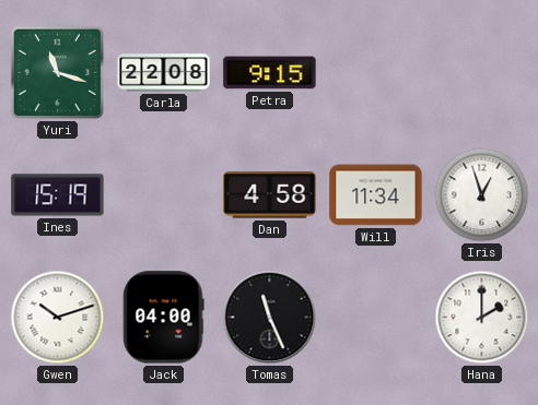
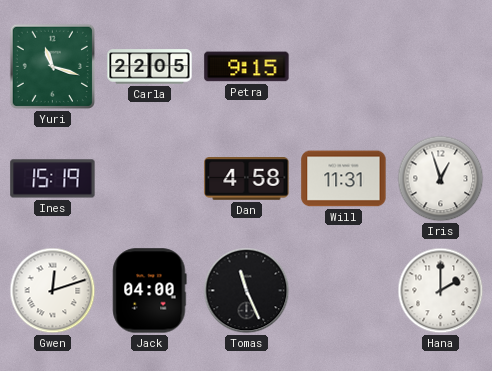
Carla: 22:08 -> 22:05 (150, 67)
Will: 11:34 -> 11:31 (344, 179)
Gwen: 10:12 -> 12:12 (53, 291)
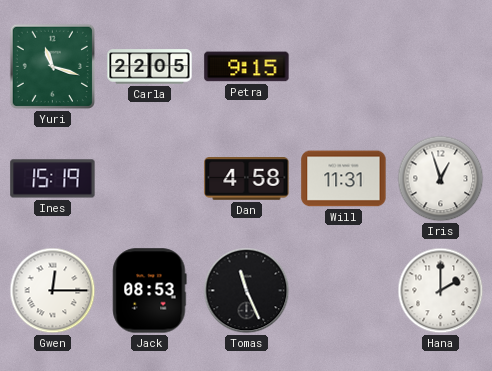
Gwen: 12:12 -> 12:15 (53, 291)
Jack: 04:00 -> 08:53 (150, 291)
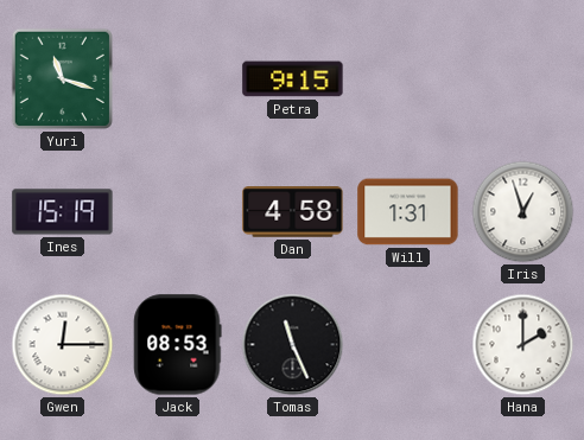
Carla: 22:05 -> none (150, 67)
Will: 11:31 -> 1:31 (408, 212)
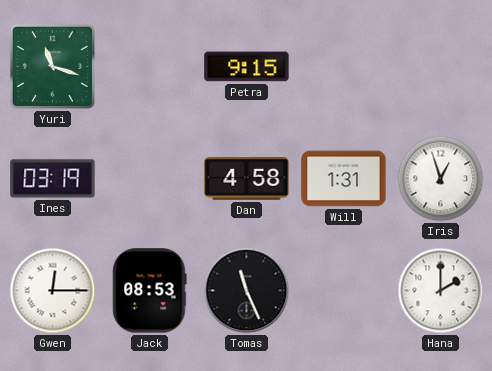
Ines: 15:19 -> 03:19 (53, 179)
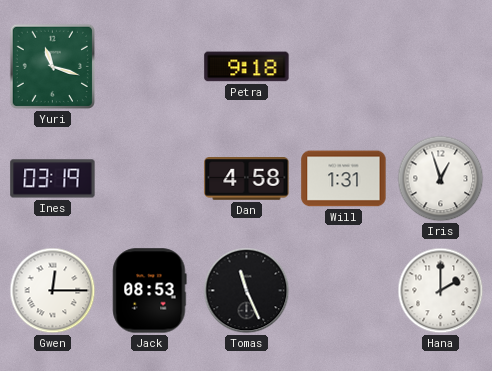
Petra: 9:15 -> 9:18 (247, 67)
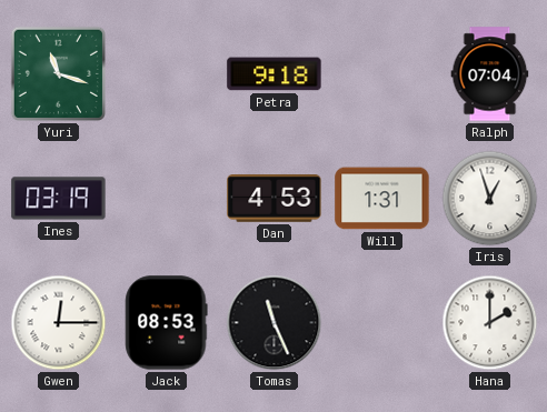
Ralph: none -> 07:04 (490, 74)
Dan: 4:58 -> 4:53 (275, 199)
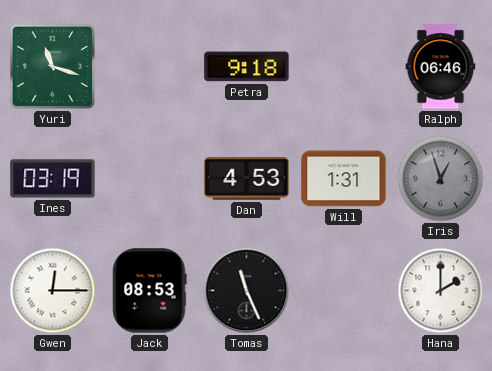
Ralph: 07:04 -> 06:46 (441, 67)
Iris dial: white -> grey (441, 179)
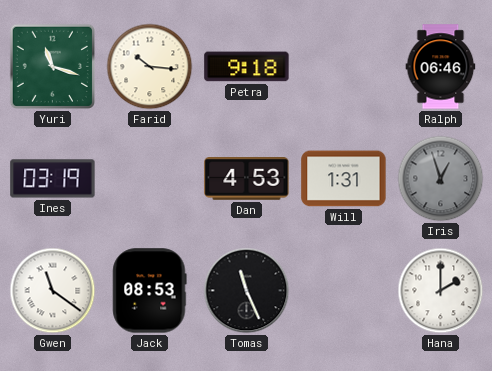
Farid: none -> 10:16 (150, 67)
Gwen: 12:15 -> 11:21 (53, 291)
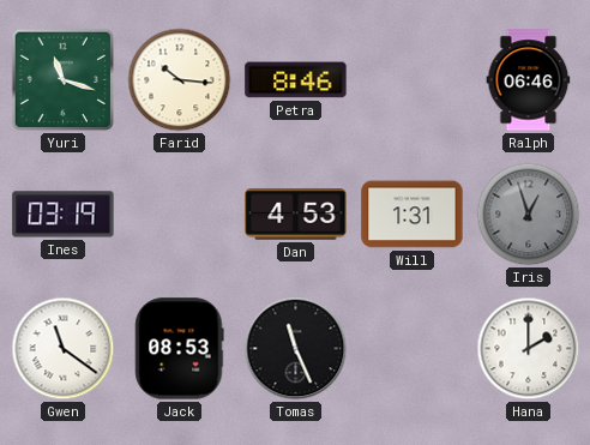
Petra: 9:18 -> 8:46 (296, 80)
